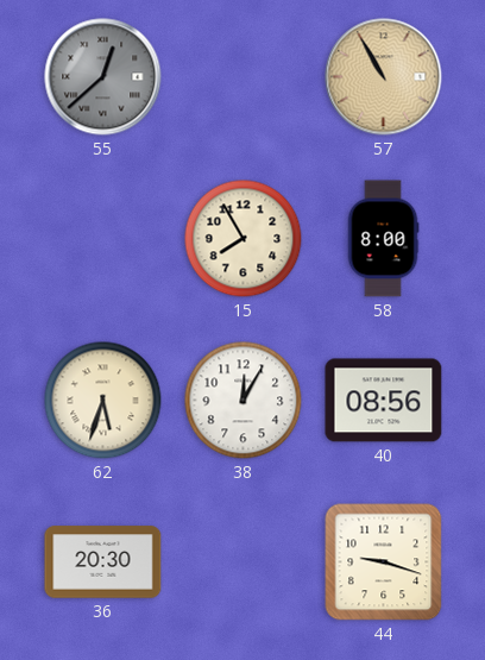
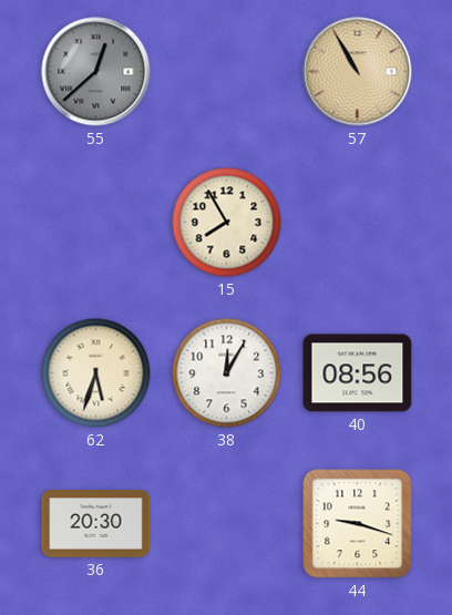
58: 8:00 -> none (383, 239)
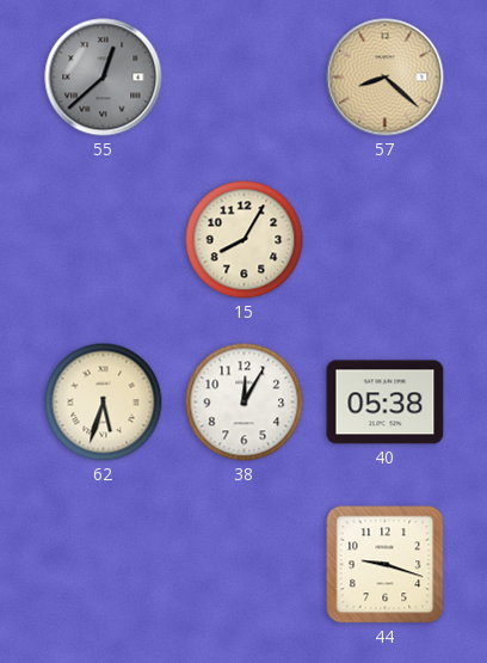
57: 10:55 -> 8:22 (386, 78)
15: 7:55 -> 8:05 (245, 240)
40: 08:56 -> 05:38 (386, 403)
36: 20:30 -> none (96, 524)
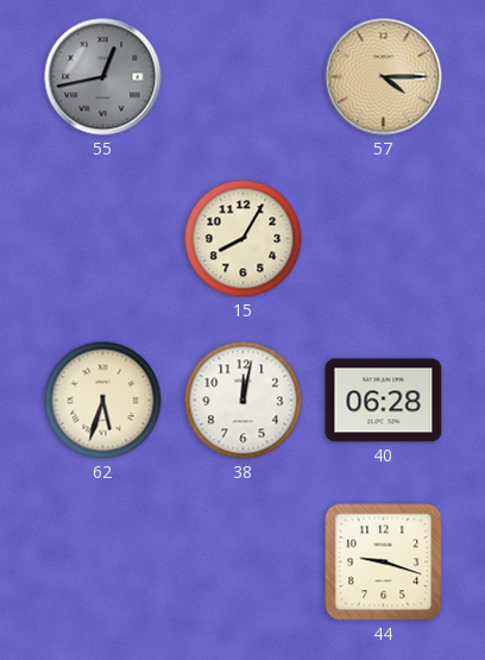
55: 12:38 -> 12:43 (103, 77)
57: 8:22 -> 4:15 (384, 77)
38: 12:05 -> 12:02 (244, 401)
40: 05:38 -> 06:28 (384, 401)
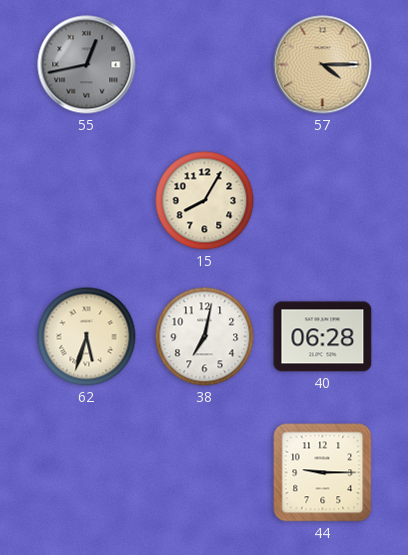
38: 12:02 -> 7:02 (205, 337)
44: 9:18 -> 9:15 (323, 473)
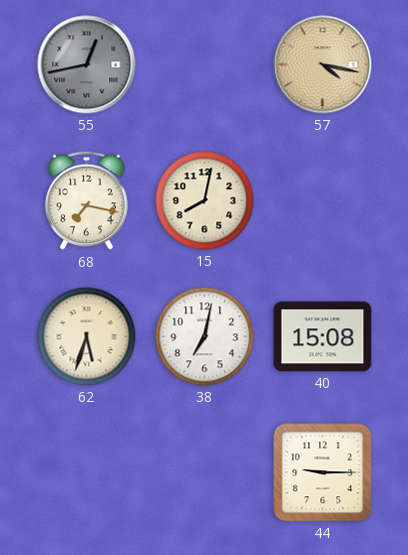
57: 4:15 -> 4:17 (323, 65)
68: none -> 7:17 (87, 201)
15: 8:05 -> 8:02 (205, 201)
40: 06:28 -> 15:08 (323, 337)
